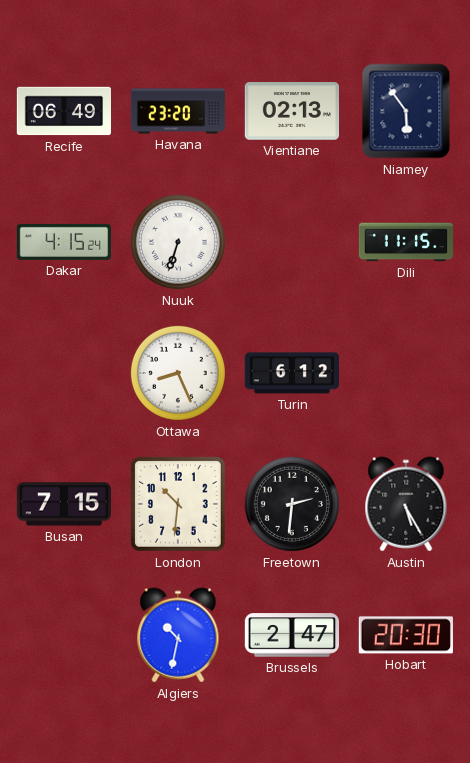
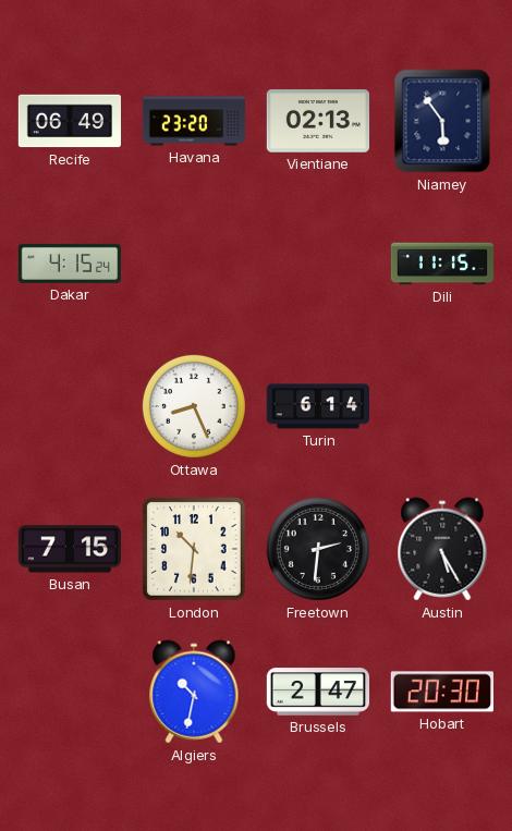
Nuuk: 6:33 -> none (178, 242)
Turin: 6:12 -> 6:14 (317, 406)
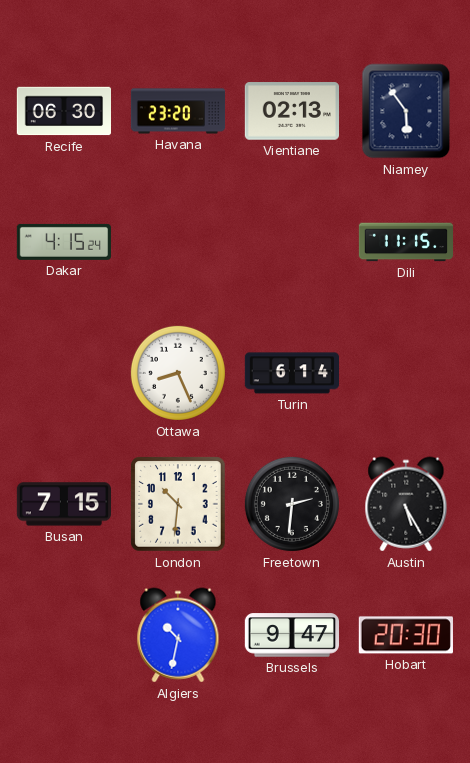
Recife: 06:49 -> 06:30 (63, 111)
Brussels: 2:47 -> 9:47 (291, 635)
